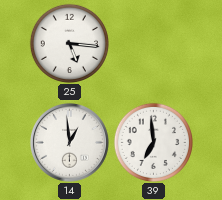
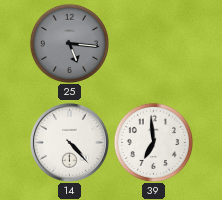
25 dial: white -> grey (69, 43)
14: 12:59 -> 4:23 (69, 142)
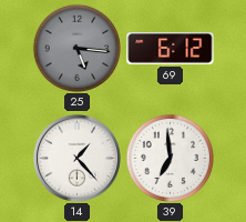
69: none -> 6:12 (171, 49)
14: 4:23 -> 1:23 (76, 158)
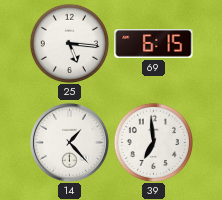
25 dial: grey -> white (69, 43)
69: 6:12 -> 6:15 (154, 44)
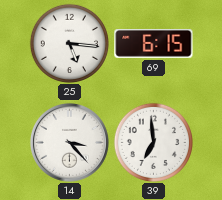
14: 1:23 -> 3:23 (69, 142)
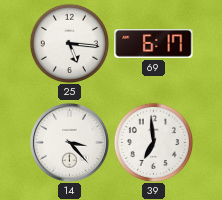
69: 6:15 -> 6:17 (154, 44)
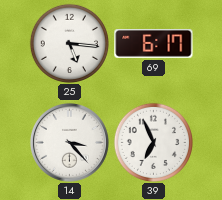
39: 6:59 -> 6:56 (153, 142)
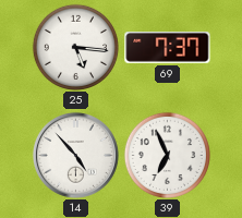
69: 6:17 -> 7:37 (168, 48)
14: 3:23 -> 4:53 (75, 155)
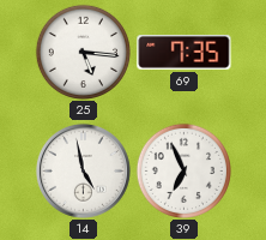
69: 7:37 -> 7:35 (185, 53)
14: 4:53 -> 4:58 (83, 170)
